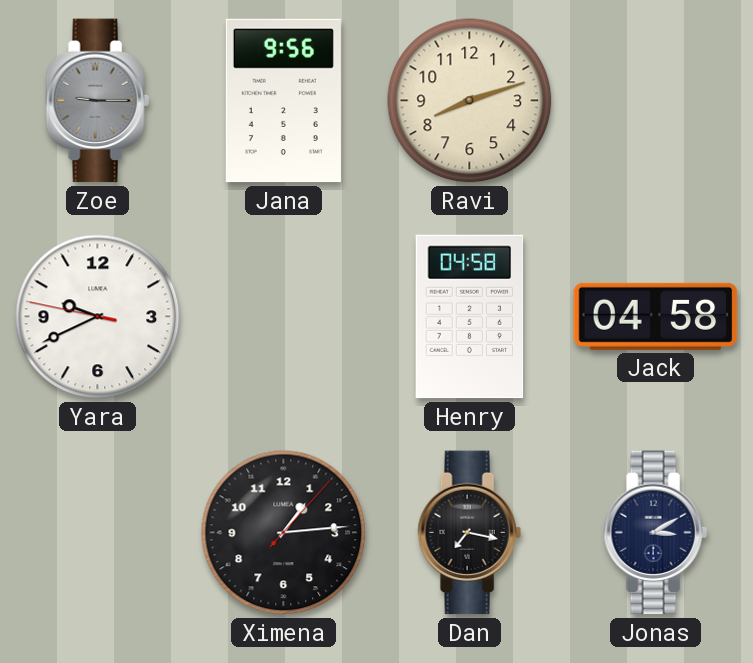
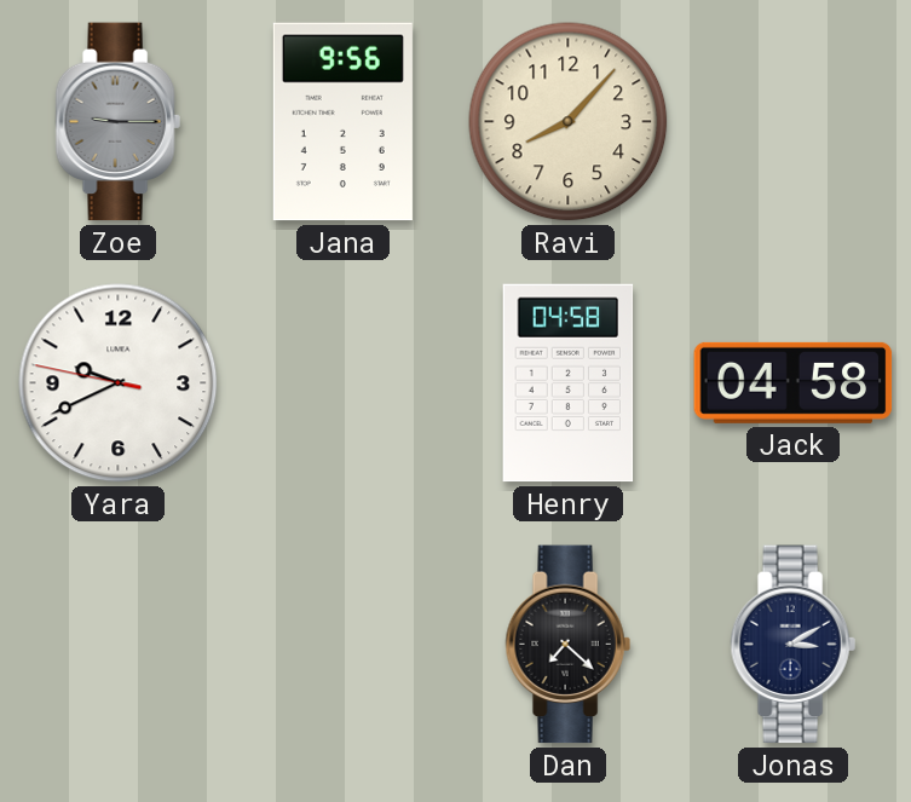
Ravi: 8:12 -> 8:07 (569, 122)
Ximena: 1:14 -> none (284, 533)
Dan: 7:17 -> 7:22 (567, 645)
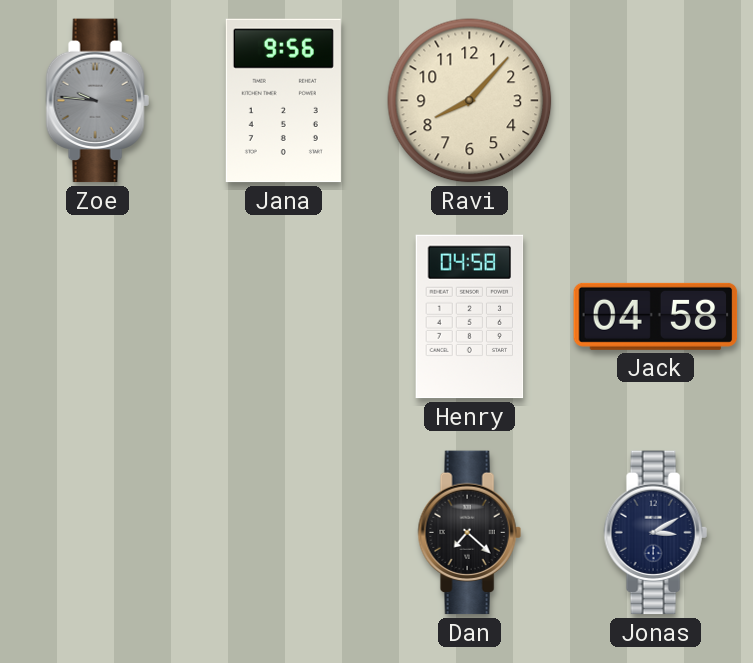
Zoe: 9:15 -> 9:46 (97, 101)
Yara: 9:40 -> none (119, 383)
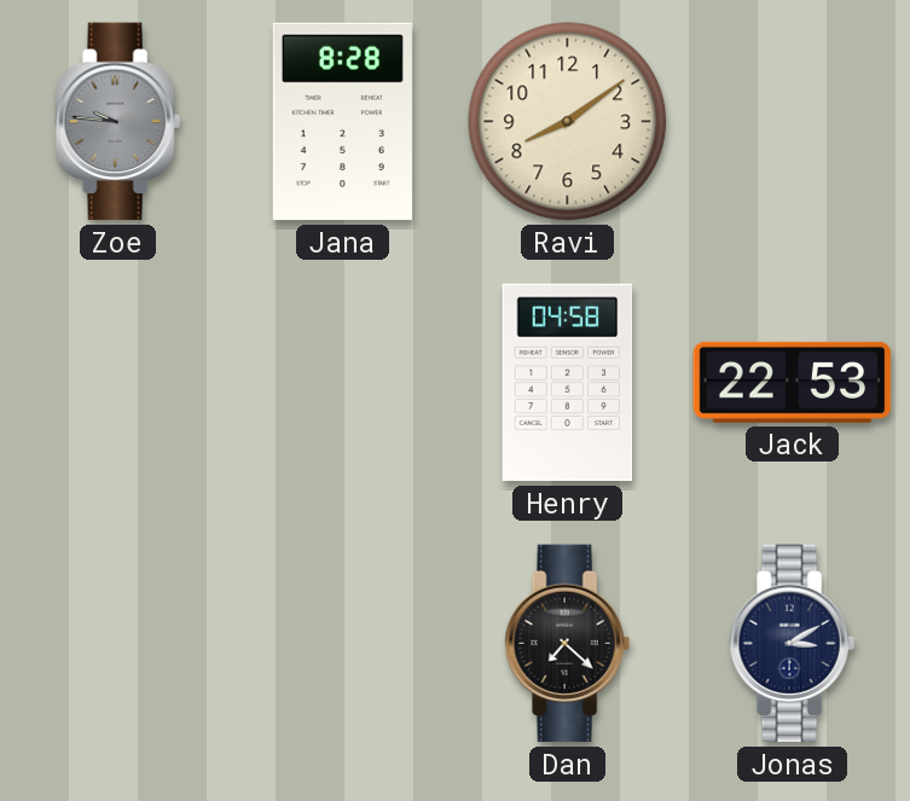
Jana: 9:56 -> 8:28 (342, 122)
Ravi: 8:07 -> 8:09 (568, 122)
Jack: 04:58 -> 22:53 (793, 382)
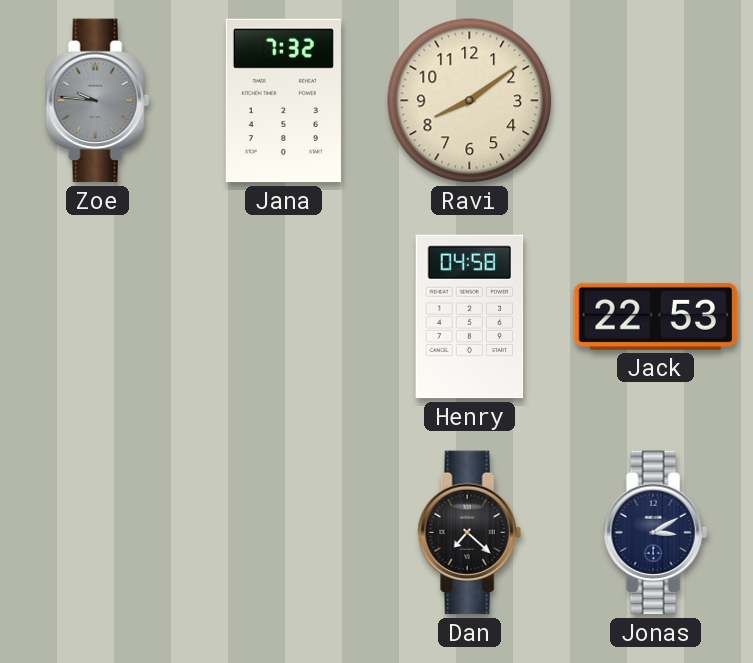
Jana: 8:28 -> 7:32 (283, 101)
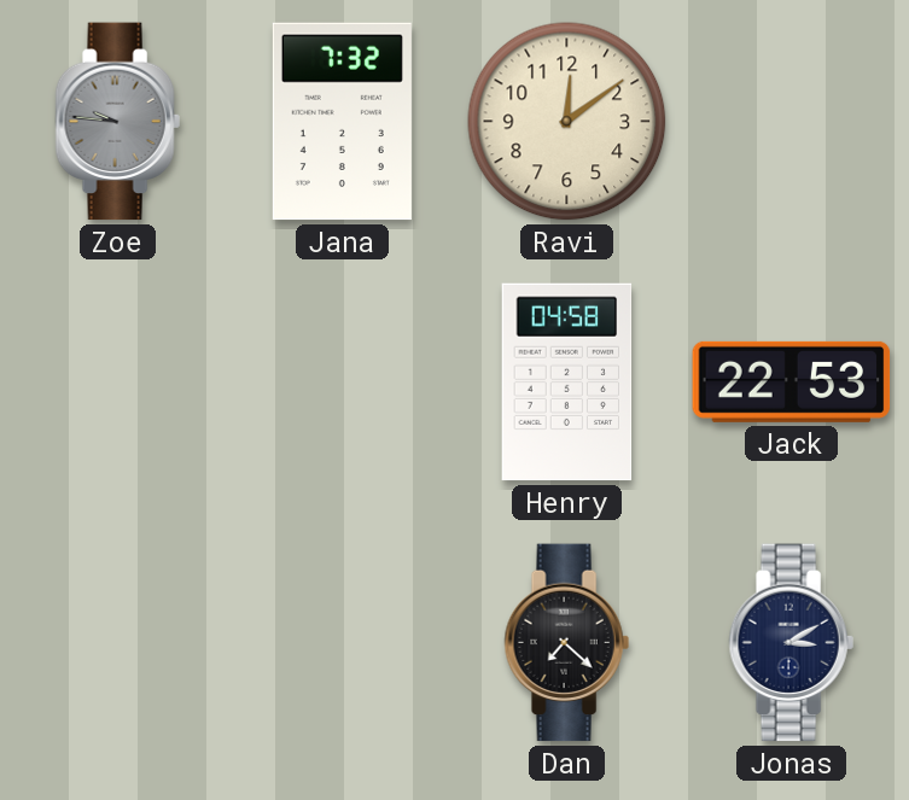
Ravi: 8:09 -> 12:09 (567, 122)
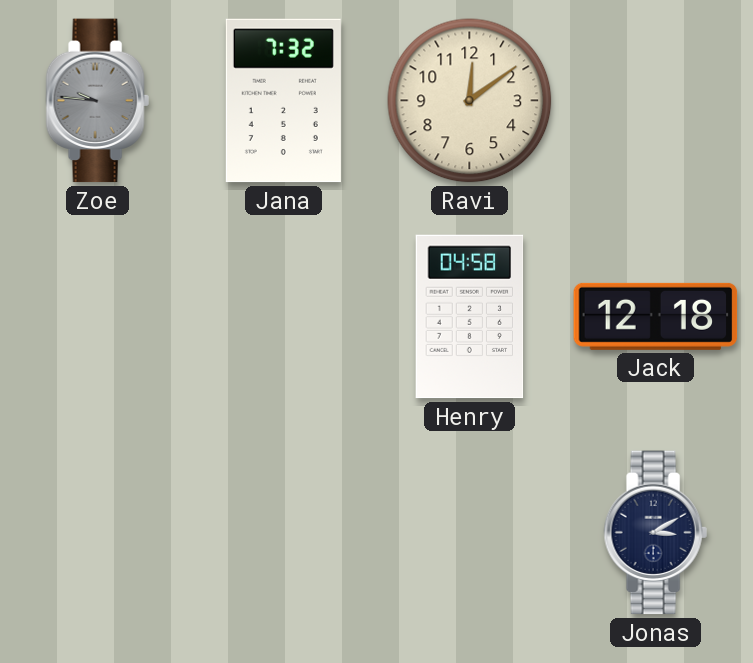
Jack: 22:53 -> 12:18 (656, 316)
Dan: 7:22 -> none (566, 643)
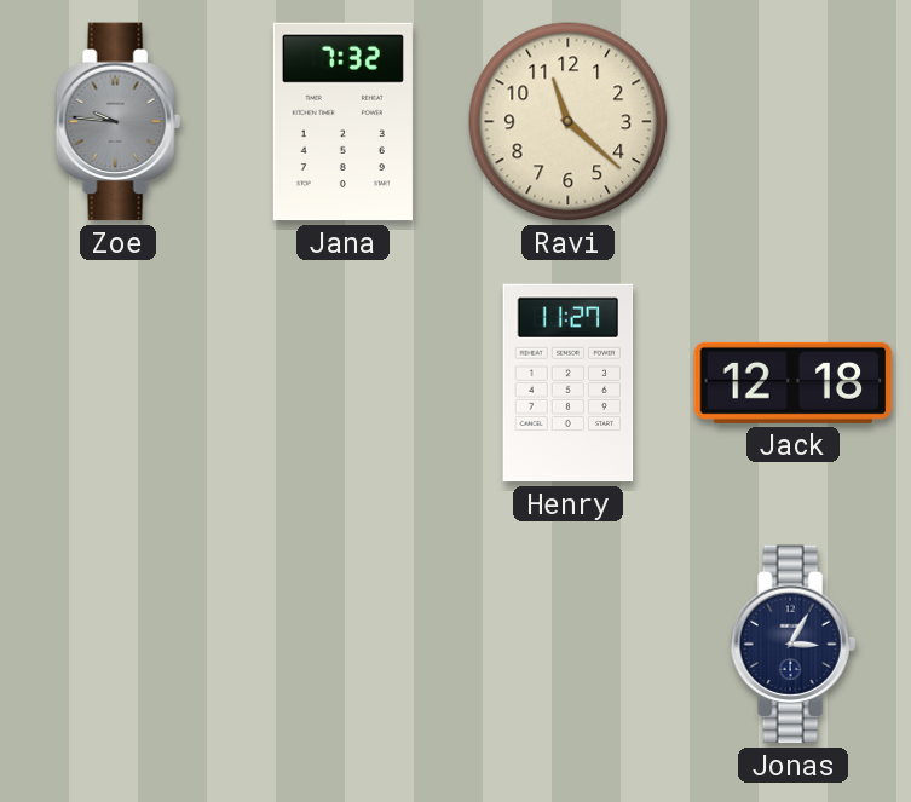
Ravi: 12:09 -> 11:22 (569, 122)
Henry: 04:58 -> 11:27 (569, 383)
Jonas: 3:10 -> 3:05 (792, 645)
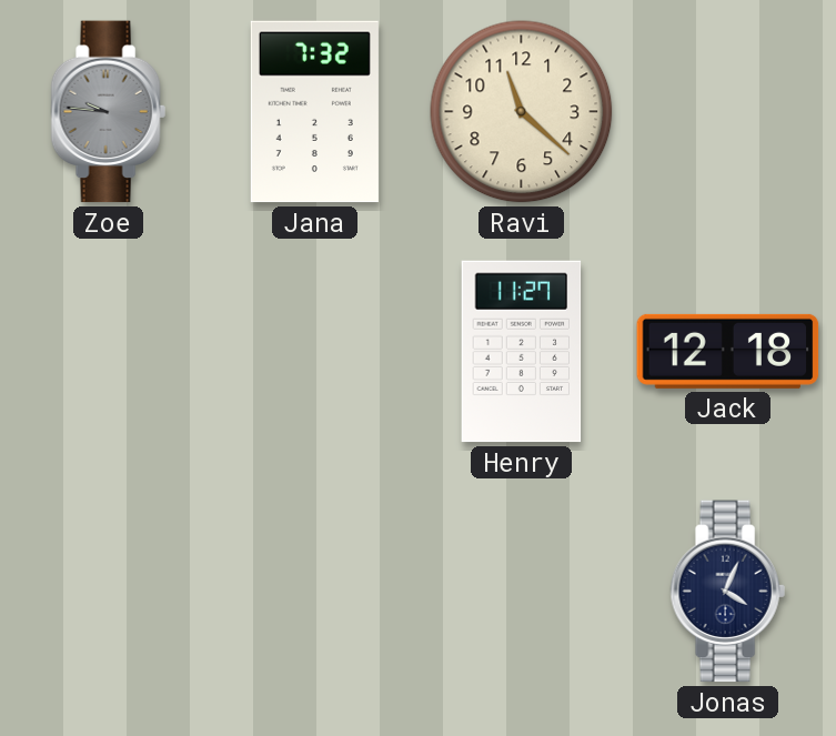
Jonas: 3:05 -> 4:04 (727, 592)
